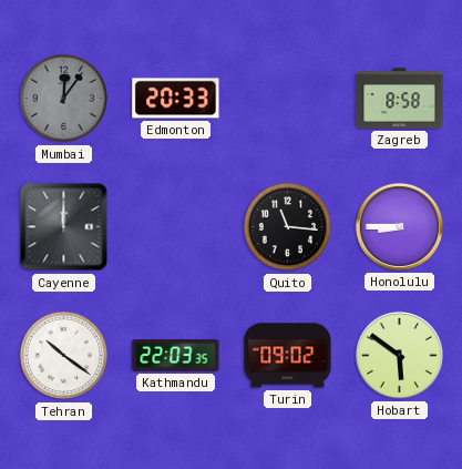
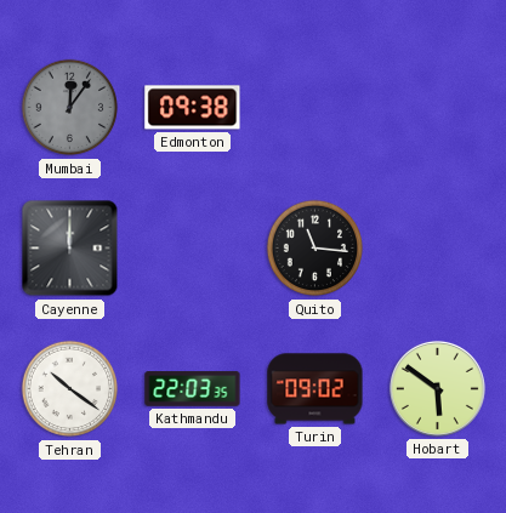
Edmonton: 20:33 -> 09:38 (193, 108)
Zagreb: 8:58 -> none (400, 99)
Honolulu: 8:45 -> none (399, 226)
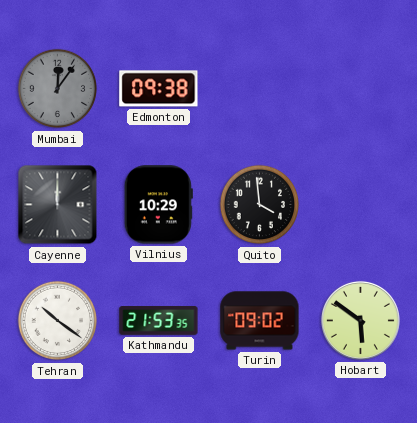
Vilnius: none -> 10:29 (158, 205)
Quito: 11:16 -> 3:59 (260, 205)
Kathmandu: 22:03 -> 21:53 (159, 321)
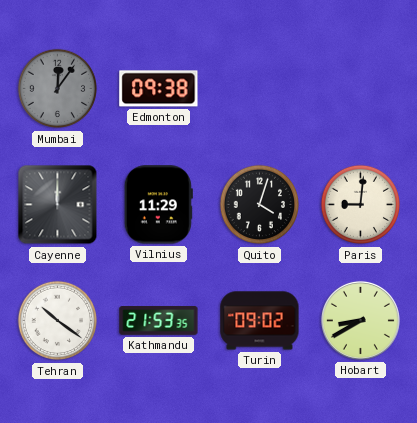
Vilnius: 10:29 -> 11:29 (158, 205)
Quito: 3:59 -> 4:03 (260, 205)
Paris: none -> 9:01 (361, 205)
Hobart: 5:51 -> 8:40 (360, 320)
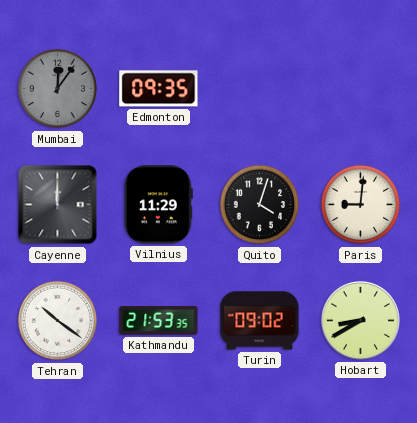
Edmonton: 09:38 -> 09:35 (159, 89)
